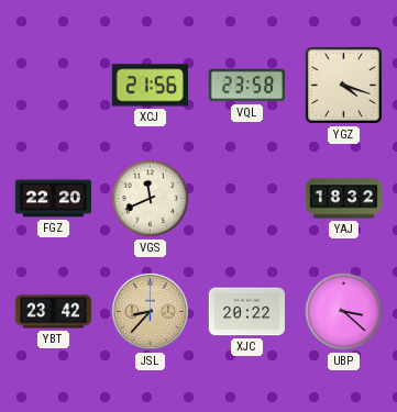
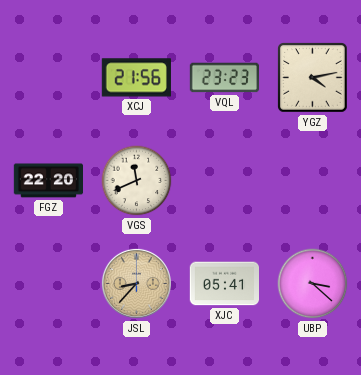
VQL: 23:58 -> 23:23 (224, 78)
YGZ: 4:18 -> 4:13 (313, 78)
YAJ: 18:32 -> none (344, 199)
YBT: 23:42 -> none (54, 312)
XJC: 20:22 -> 05:41 (224, 284)
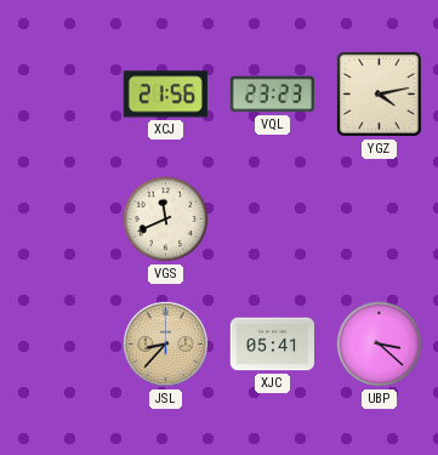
FGZ: 22:20 -> none (48, 181)
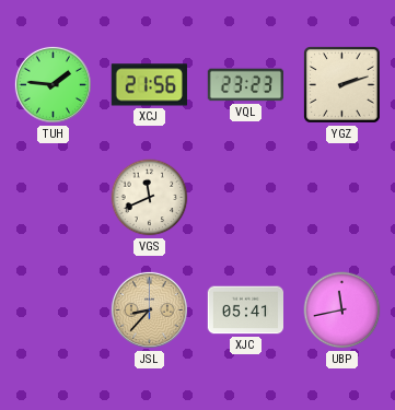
TUH: none -> 1:46 (53, 84)
YGZ: 4:13 -> 2:12 (342, 85)
UBP: 3:22 -> 11:43 (342, 311)
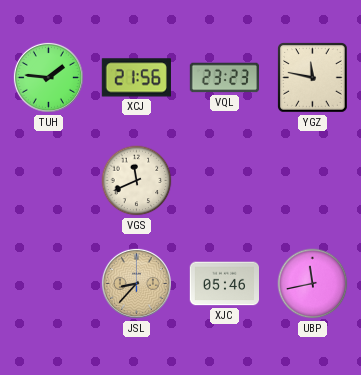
YGZ: 2:12 -> 11:47 (313, 78)
XJC: 05:41 -> 05:46 (224, 284)
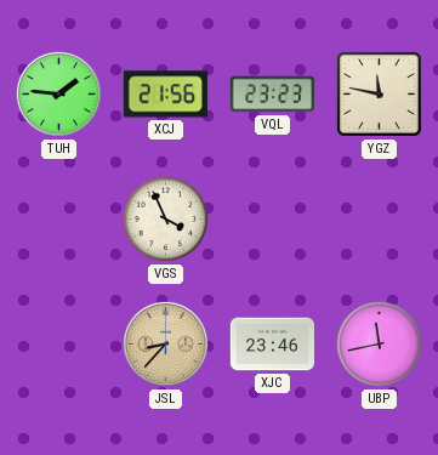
VGS: 11:41 -> 3:56 (166, 220)
XJC: 05:46 -> 23:46 (272, 345)
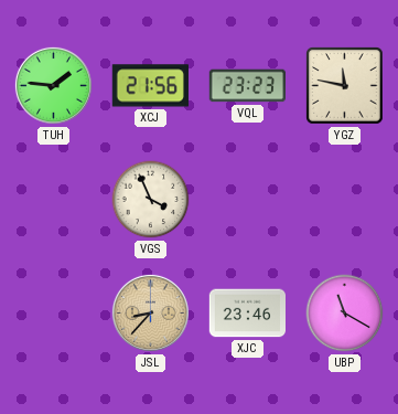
UBP: 11:43 -> 11:20 (345, 314)
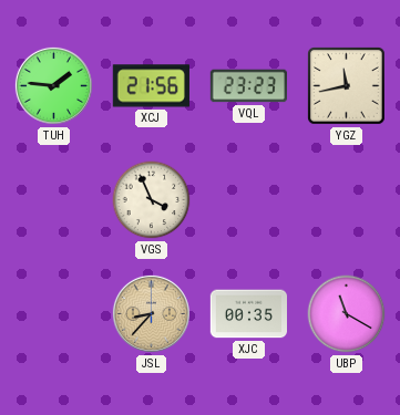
YGZ: 11:47 -> 11:43 (347, 86)
XJC: 23:46 -> 00:35 (248, 314)
